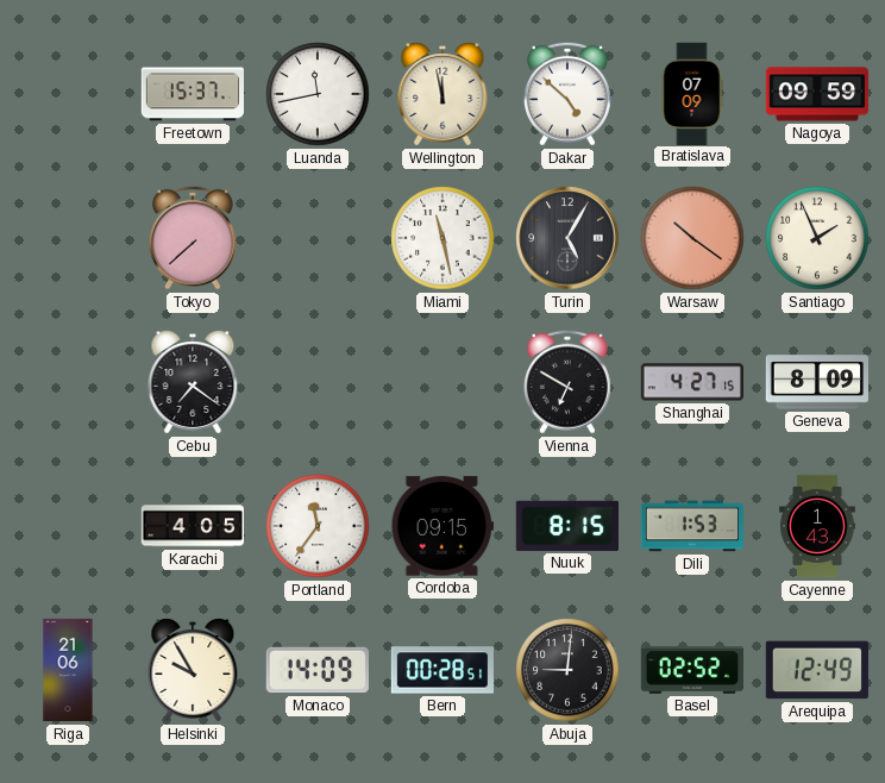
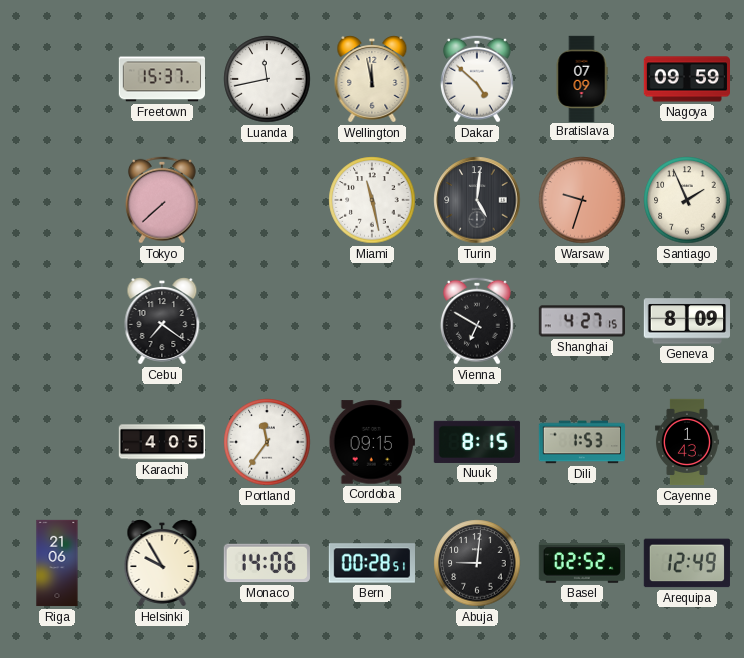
Turin: 5:05 -> 5:01 (477, 200)
Warsaw: 10:21 -> 9:33 (582, 200)
Monaco: 14:09 -> 14:06 (266, 563)
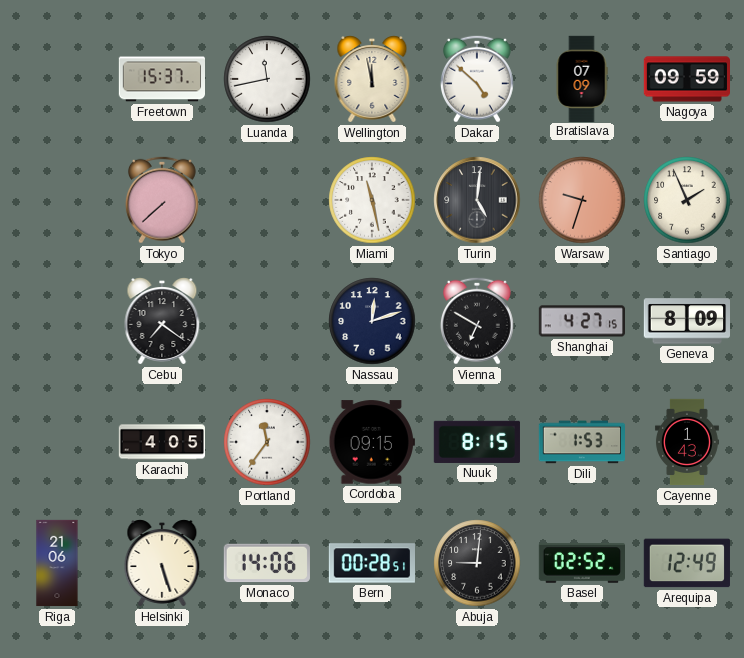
Nassau: none -> 12:12 (372, 321)
Helsinki: 9:55 -> 5:27 (162, 563)
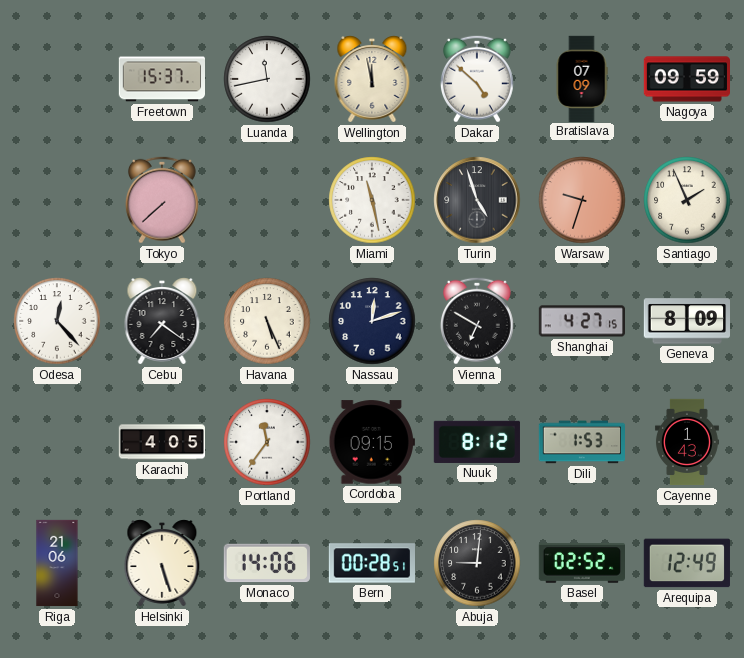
Turin: 5:01 -> 4:57 (477, 200)
Odesa: none -> 12:23 (57, 321)
Havana: none -> 5:26 (267, 321)
Nuuk: 8:15 -> 8:12 (477, 442)
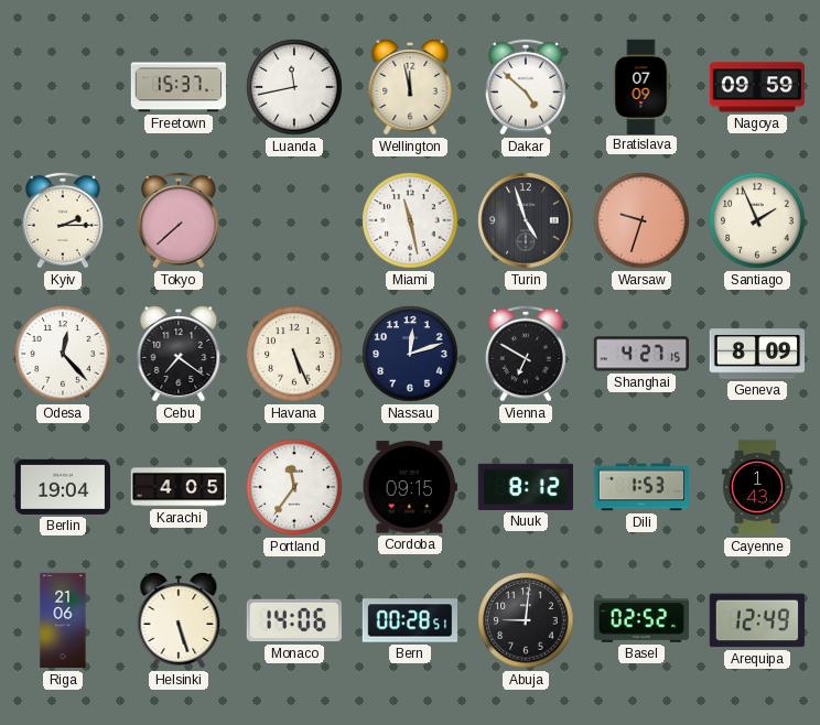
Kyiv: none -> 2:15 (63, 220)
Berlin: none -> 19:04 (62, 487)
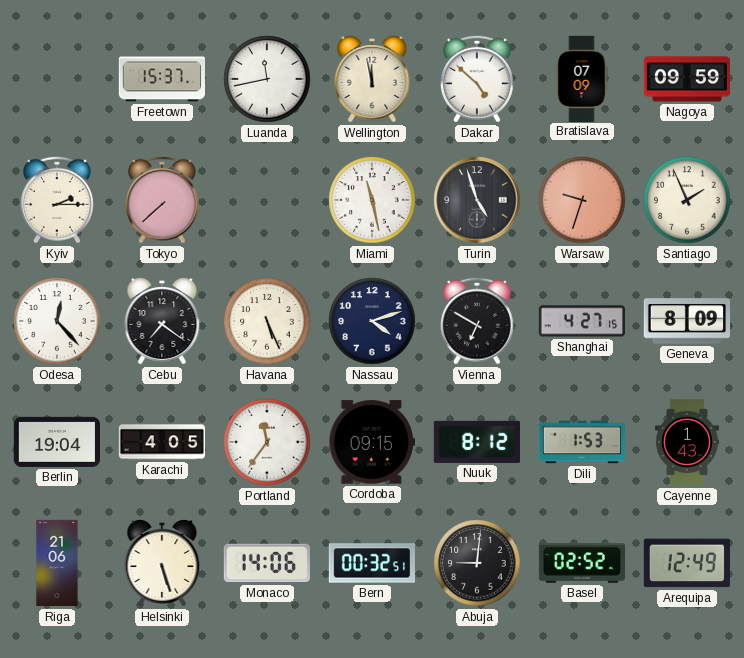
Nassau: 12:12 -> 4:12 (372, 321)
Bern: 00:28 -> 00:32 (371, 563)
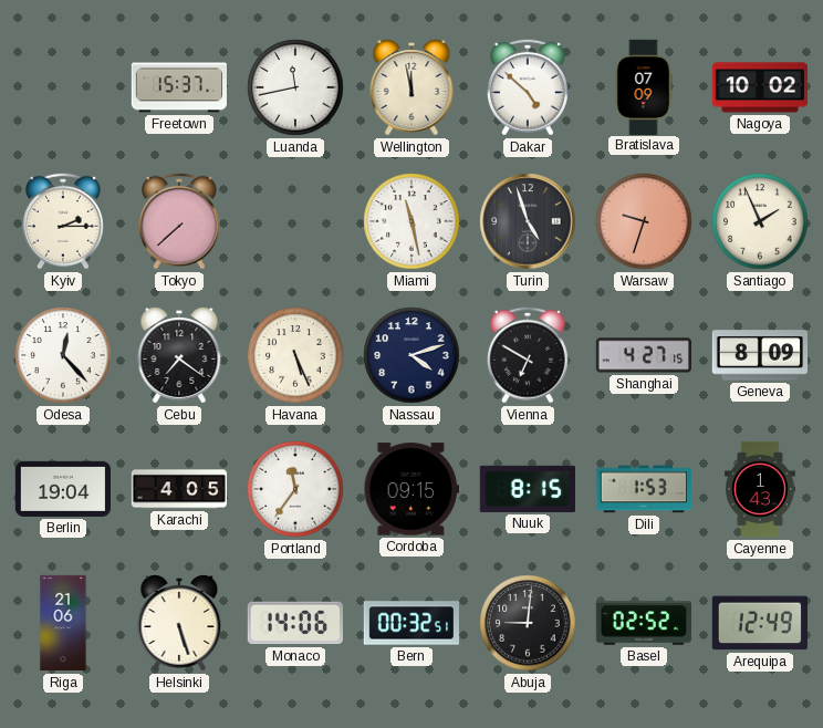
Nagoya: 09:59 -> 10:02 (760, 87)
Nuuk: 8:12 -> 8:15 (528, 489)
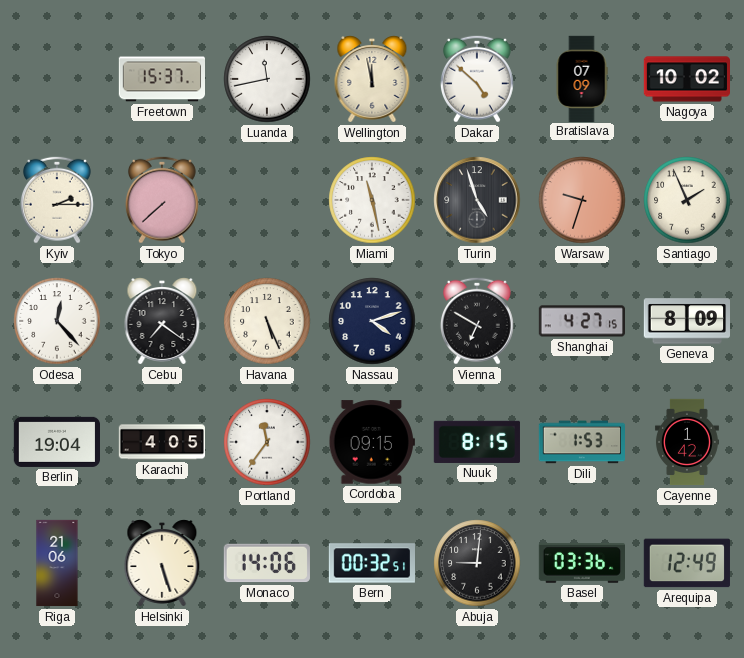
Cayenne: 1:43 -> 1:42 (687, 442)
Basel: 02:52 -> 03:36 (581, 563)
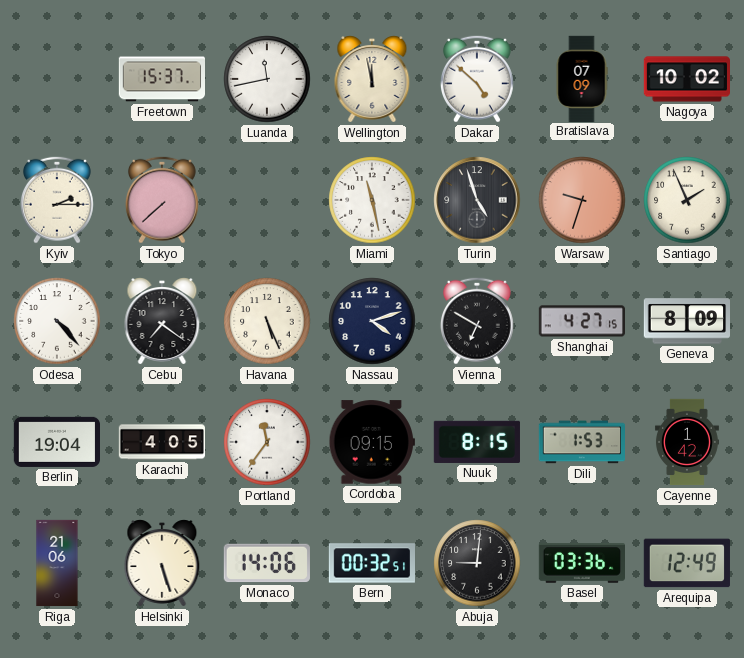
Odesa: 12:23 -> 4:23 (57, 321)
